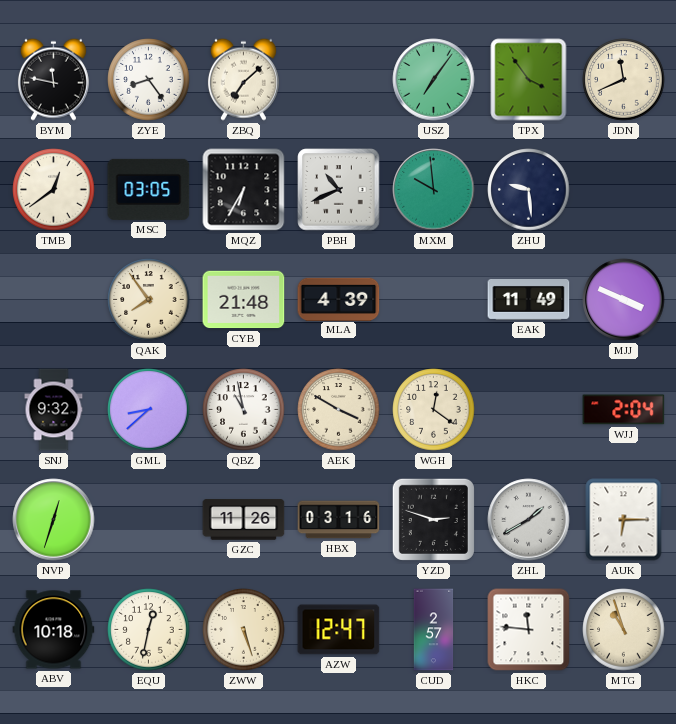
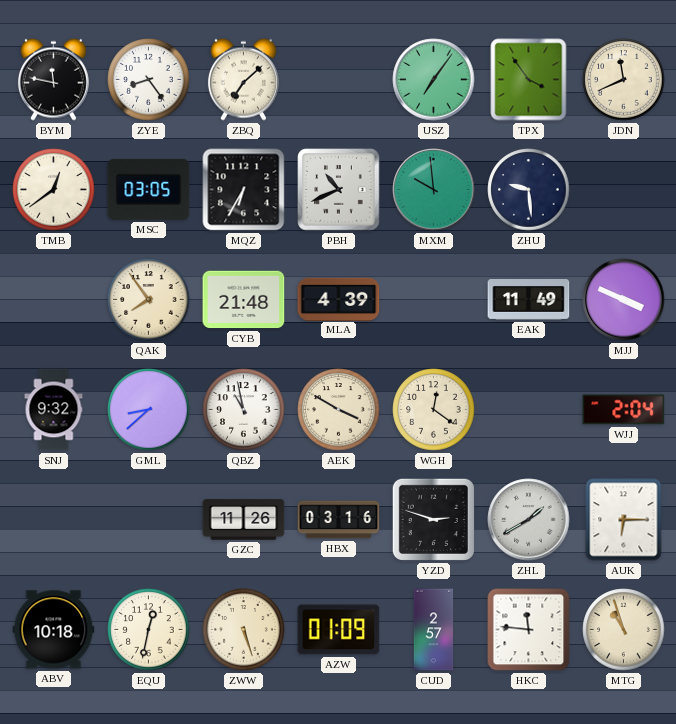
NVP: 12:33 -> none (54, 520)
AZW: 12:47 -> 01:09 (339, 630)
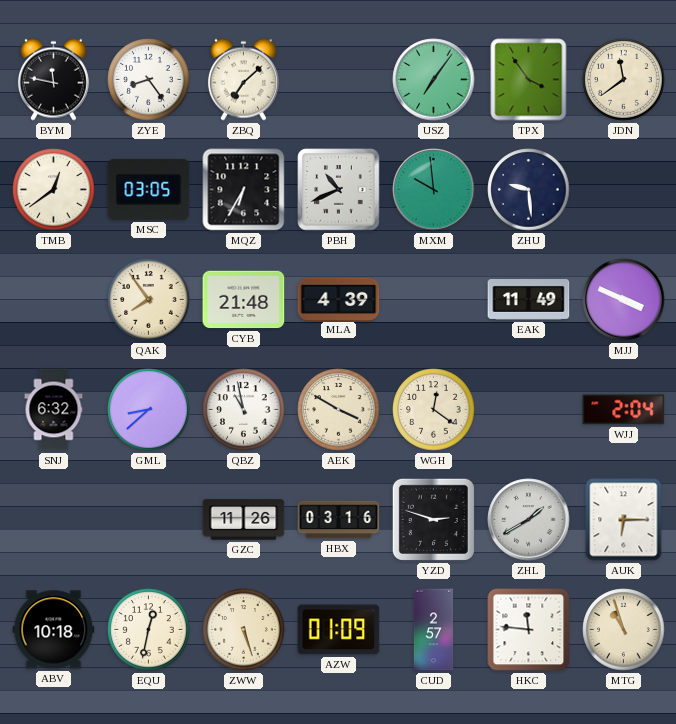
JDN: 11:41 -> 11:39 (624, 80)
SNJ: 9:32 -> 6:32 (54, 410)
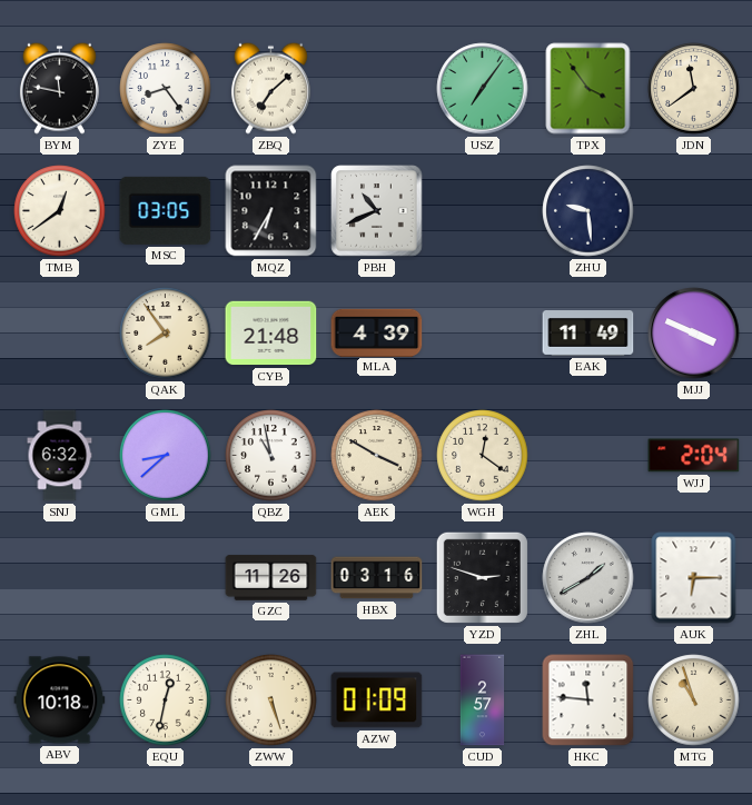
MXM: 9:59 -> none (434, 190)
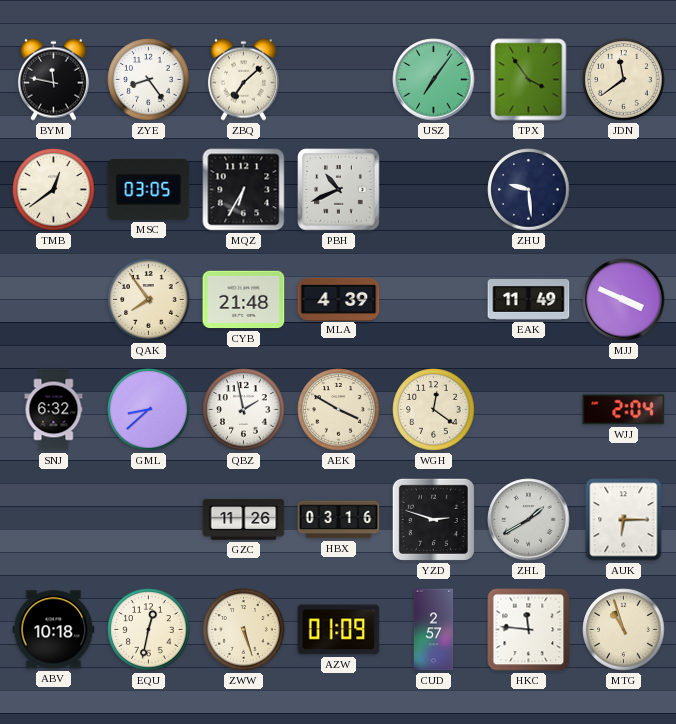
QBZ: 10:58 -> 1:58 (244, 410)
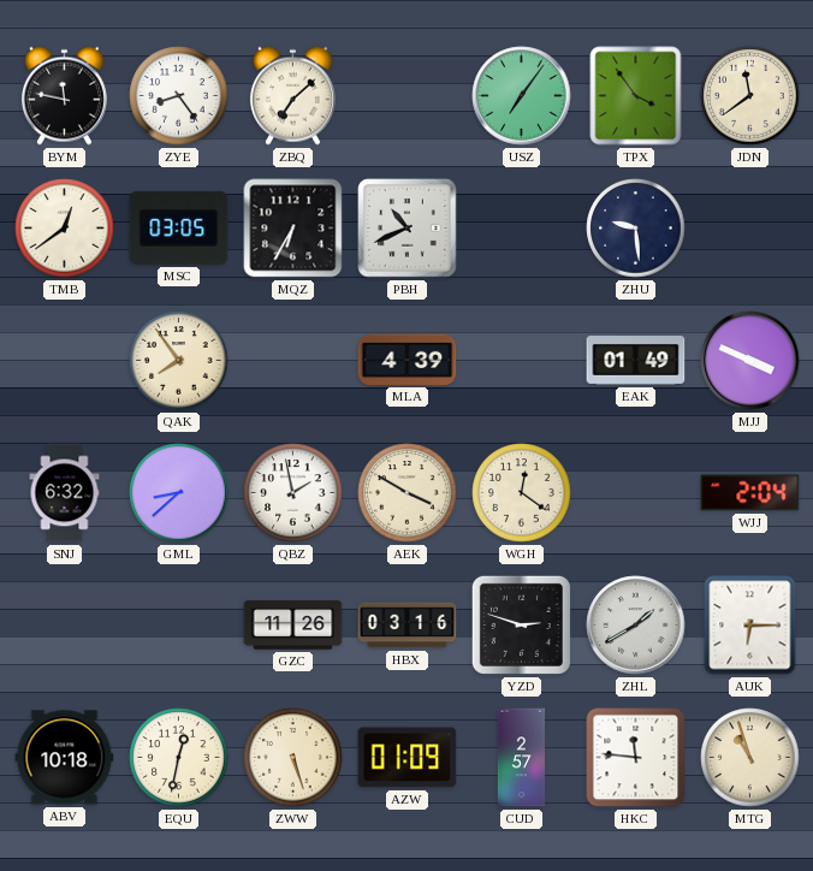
CYB: 21:48 -> none (244, 300)
EAK: 11:49 -> 01:49 (636, 361)
